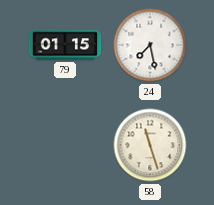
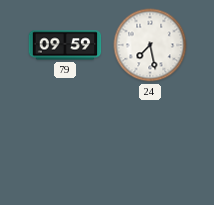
79: 01:15 -> 09:59 (65, 45)
58: 11:27 -> none (150, 145)
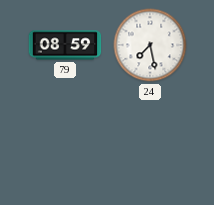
79: 09:59 -> 08:59 (65, 45)
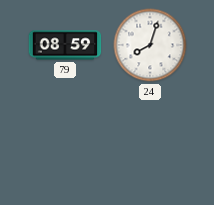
24: 7:28 -> 8:03 (150, 45)
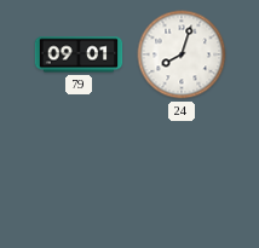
79: 08:59 -> 09:01 (79, 54)
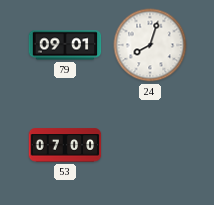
53: none -> 07:00 (65, 145)
